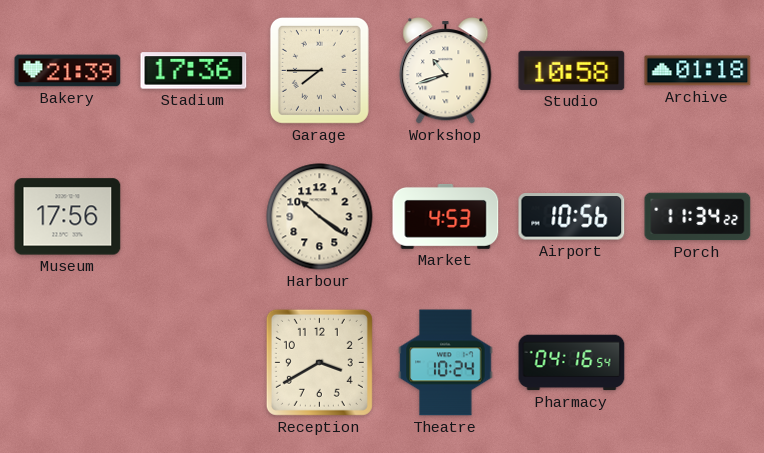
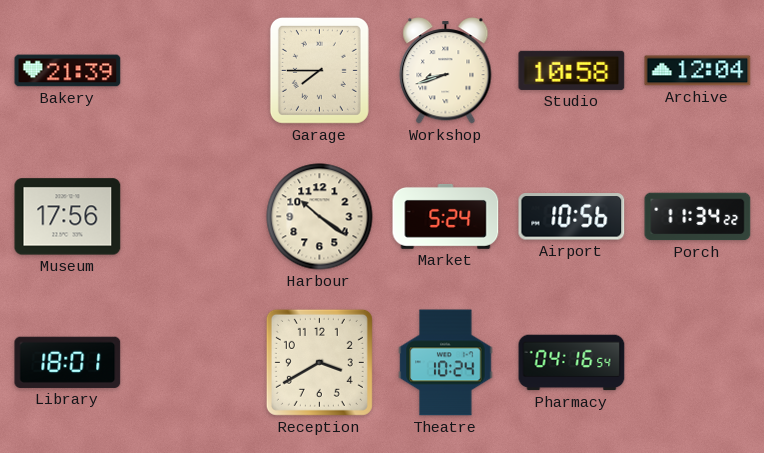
Stadium: 17:36 -> none (194, 71)
Workshop: 10:42 -> 8:42 (446, 71)
Archive: 01:18 -> 12:04 (698, 71)
Market: 4:53 -> 5:24 (446, 216)
Library: none -> 18:01 (68, 362)
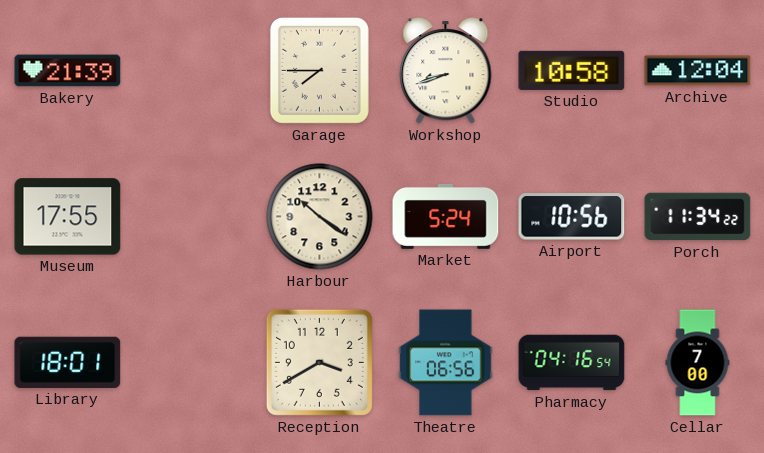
Museum: 17:56 -> 17:55 (68, 217)
Theatre: 10:24 -> 06:56 (446, 363)
Cellar: none -> 7:00 (698, 363)
